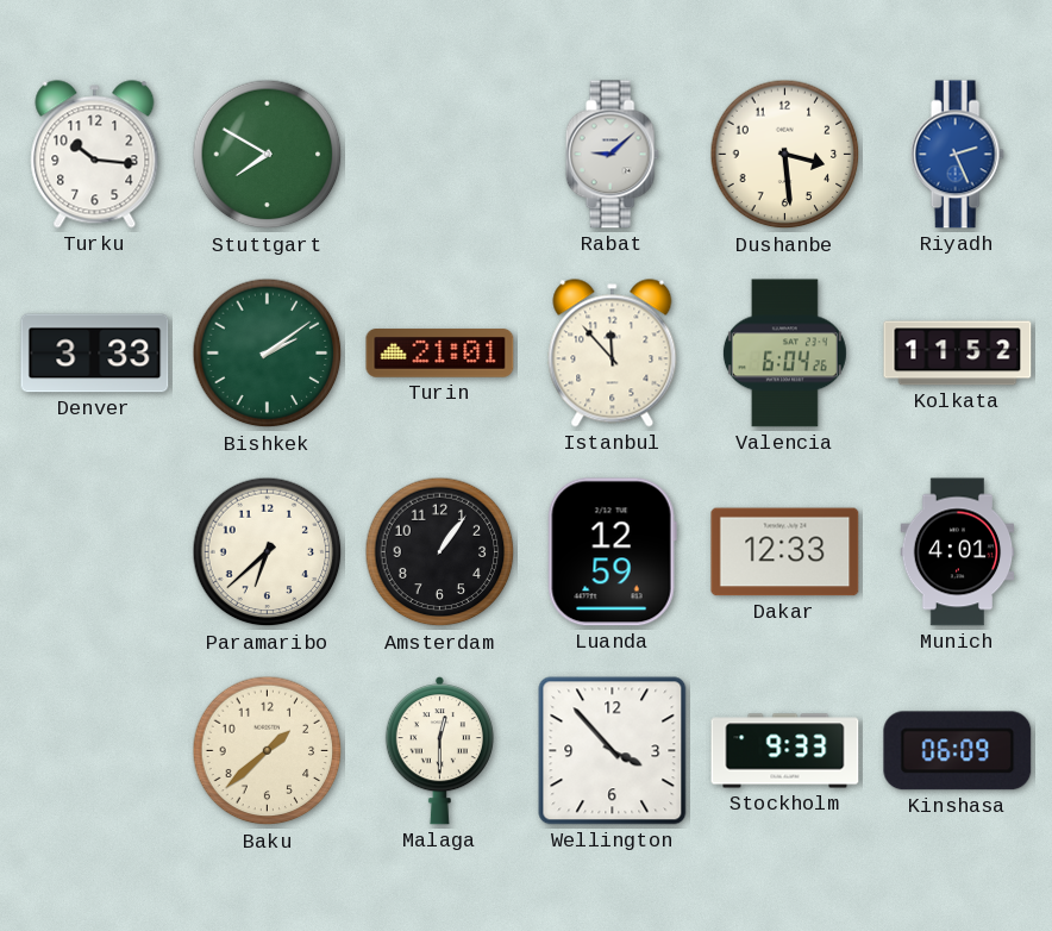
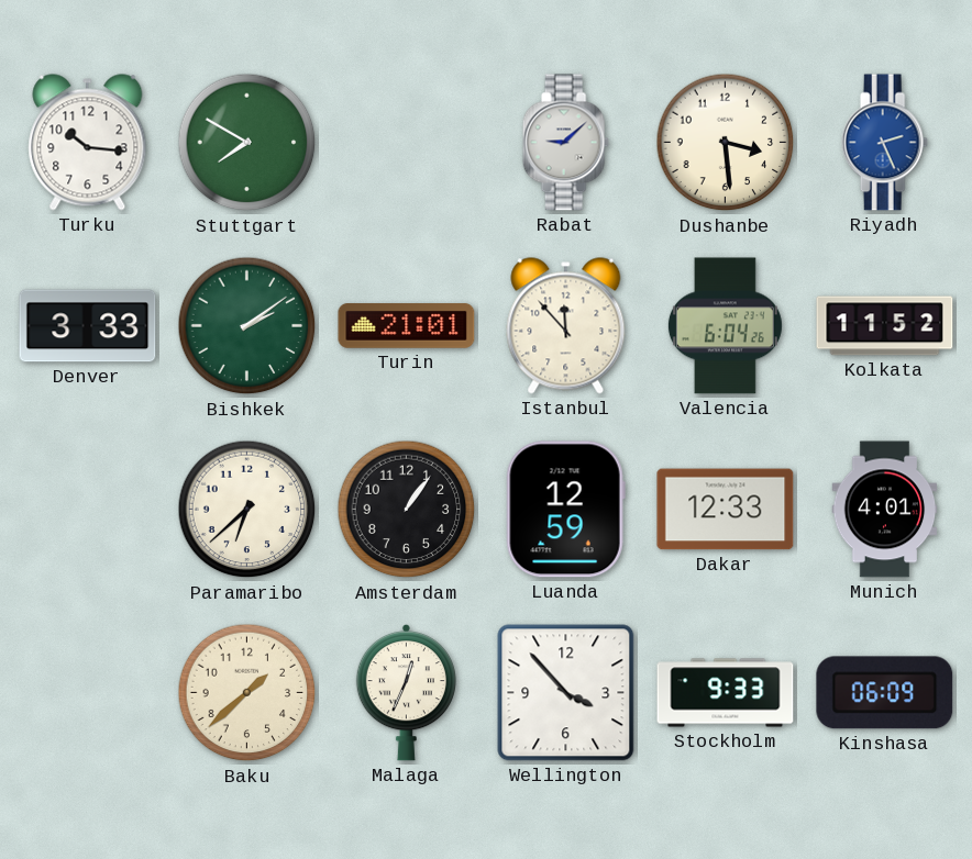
Malaga: 12:30 -> 12:34 (406, 693)
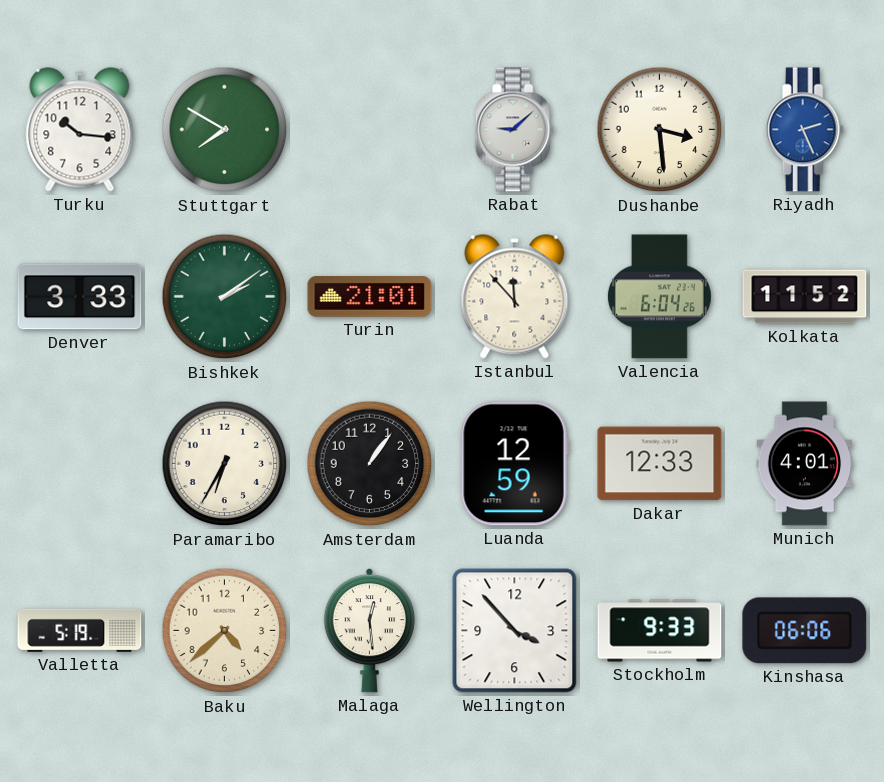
Paramaribo: 6:38 -> 6:35 (225, 464)
Valletta: none -> 5:19 (80, 630)
Baku: 1:38 -> 4:38 (225, 631)
Malaga: 12:34 -> 12:29 (369, 631)
Kinshasa: 06:09 -> 06:06 (805, 631)
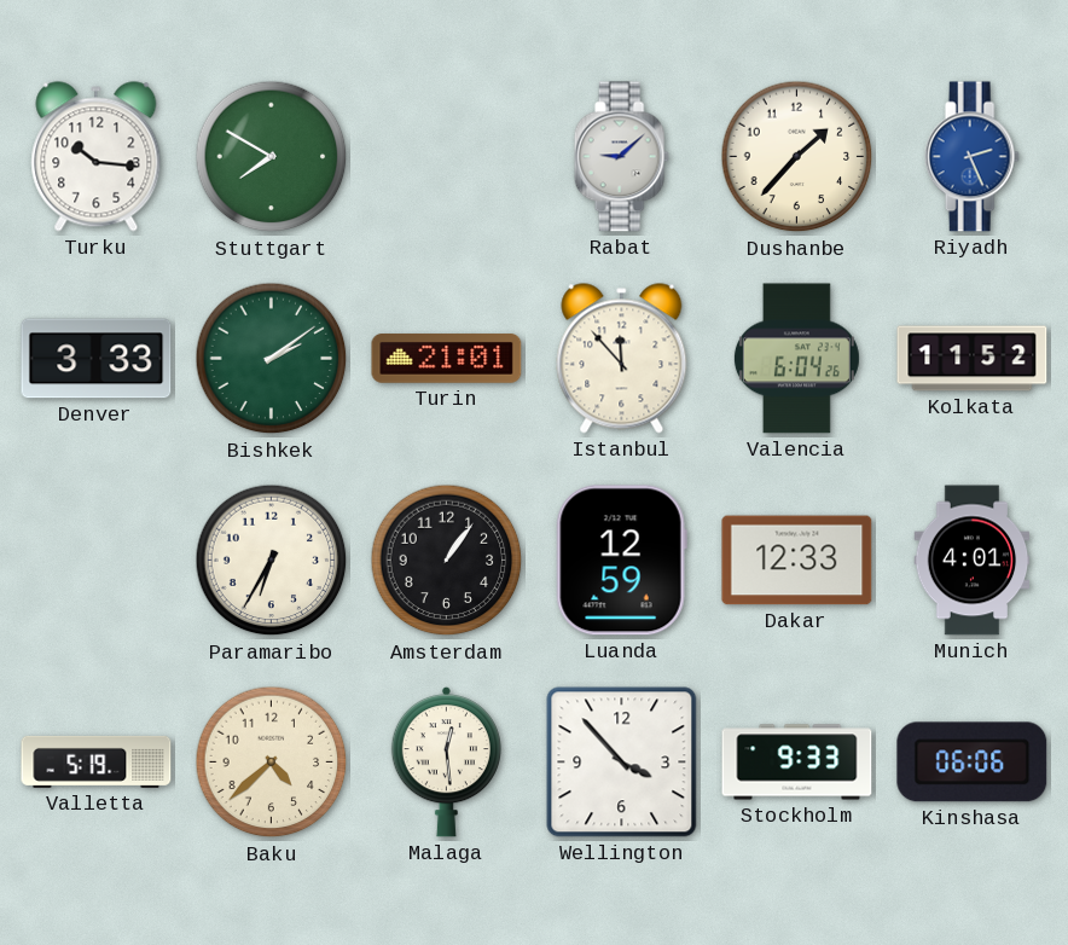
Dushanbe: 3:29 -> 1:37 (797, 157)
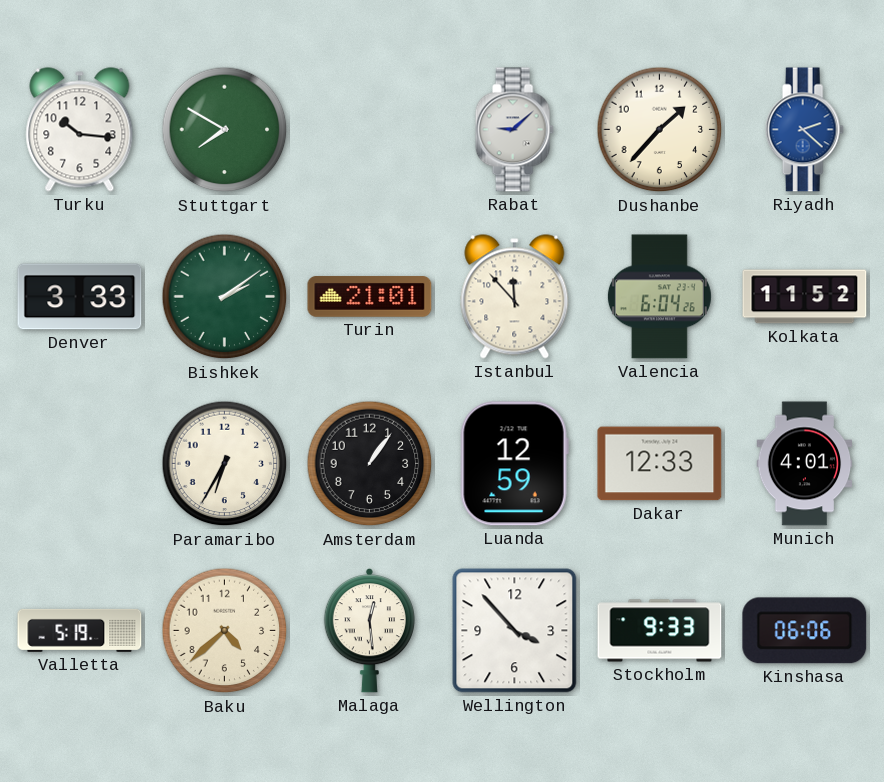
Riyadh: 2:26 -> 2:22 (804, 130)
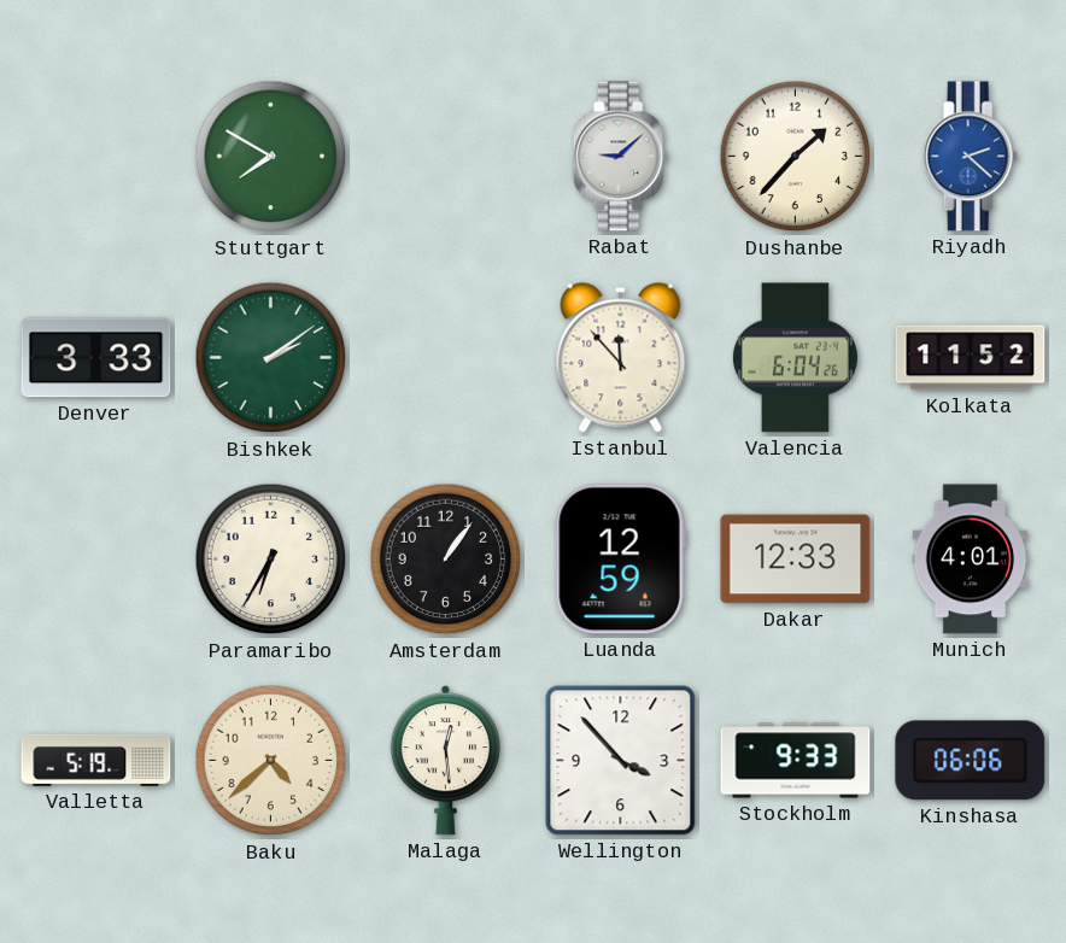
Turku: 10:16 -> none (80, 130)
Turin: 21:01 -> none (370, 297)
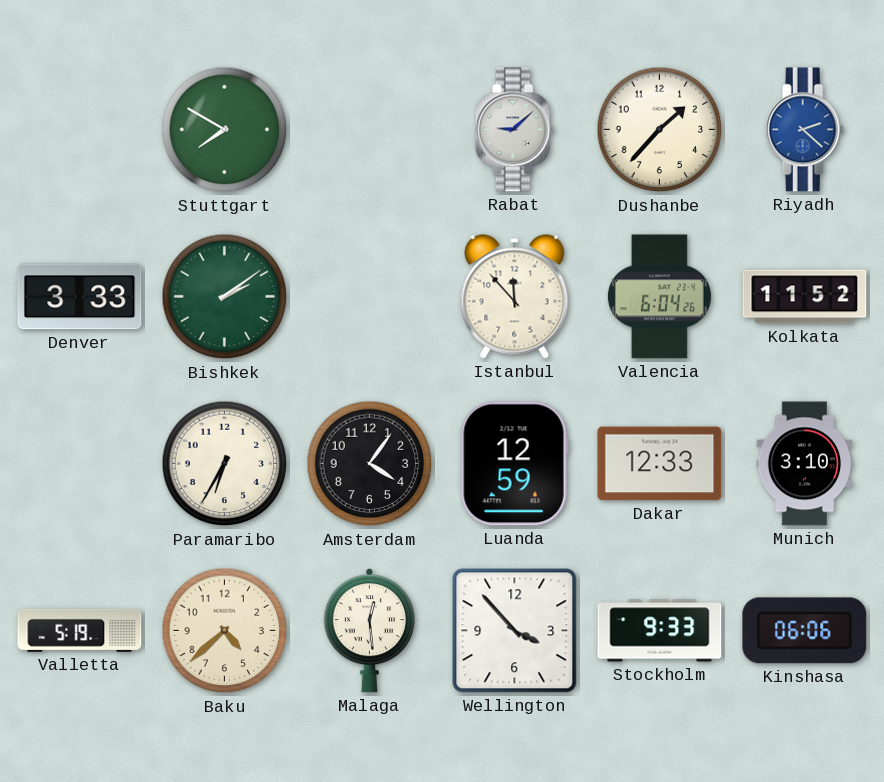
Amsterdam: 1:06 -> 4:06 (370, 464)
Munich: 4:01 -> 3:10 (805, 464)
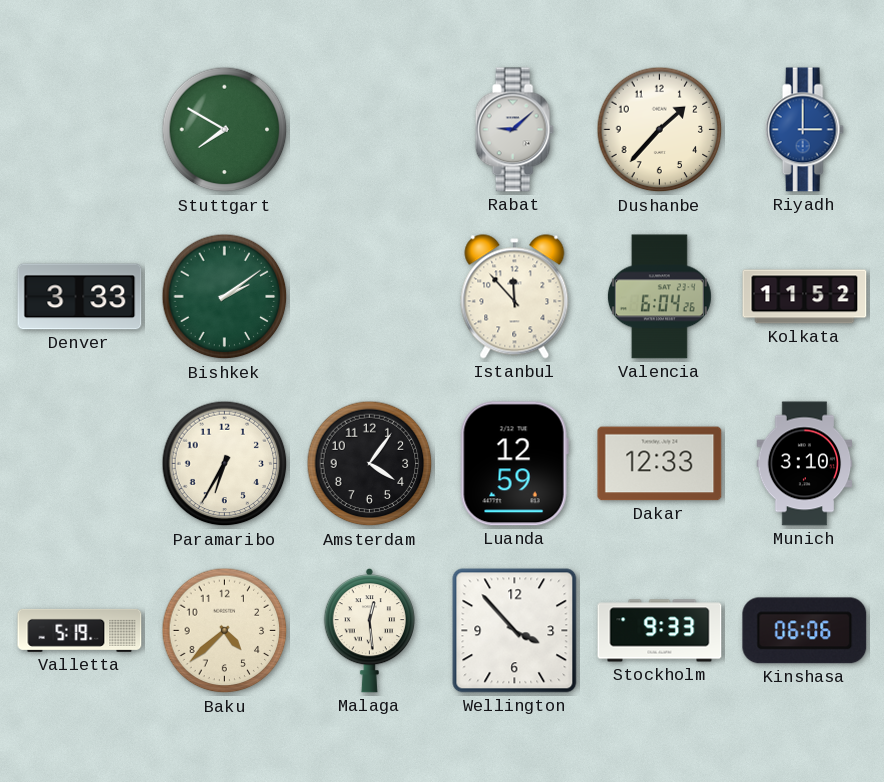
Riyadh: 2:22 -> 3:00 (804, 130)
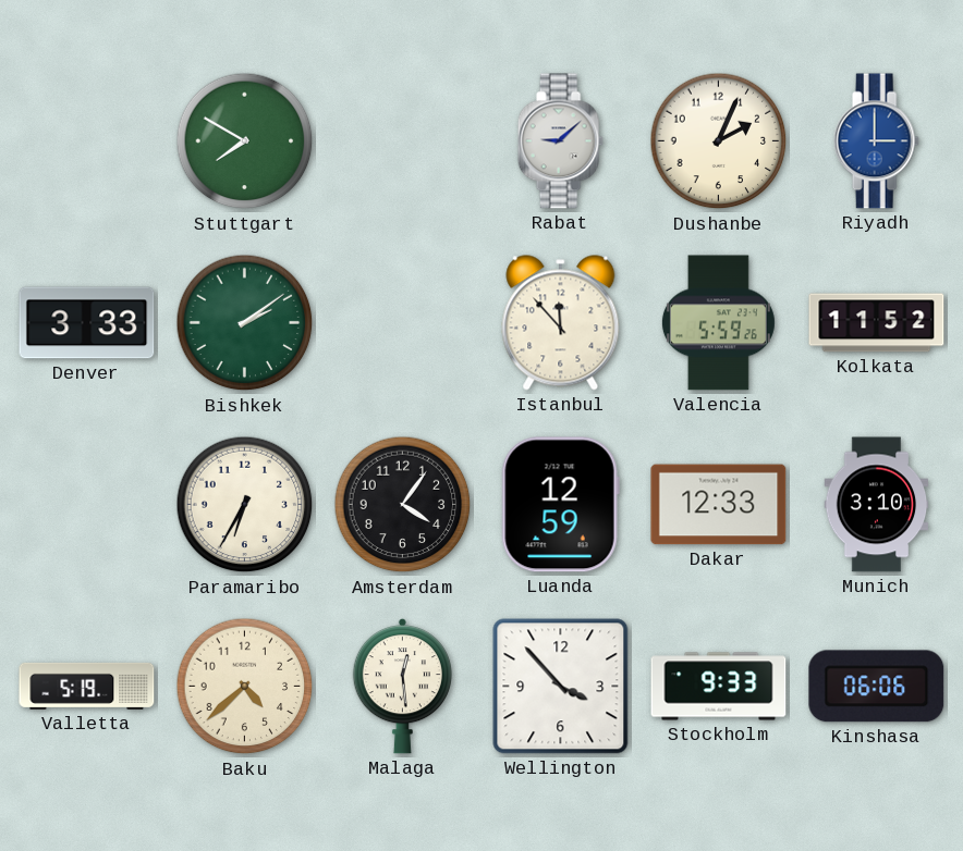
Dushanbe: 1:37 -> 2:04 (719, 141)
Valencia: 6:04 -> 5:59 (718, 323)
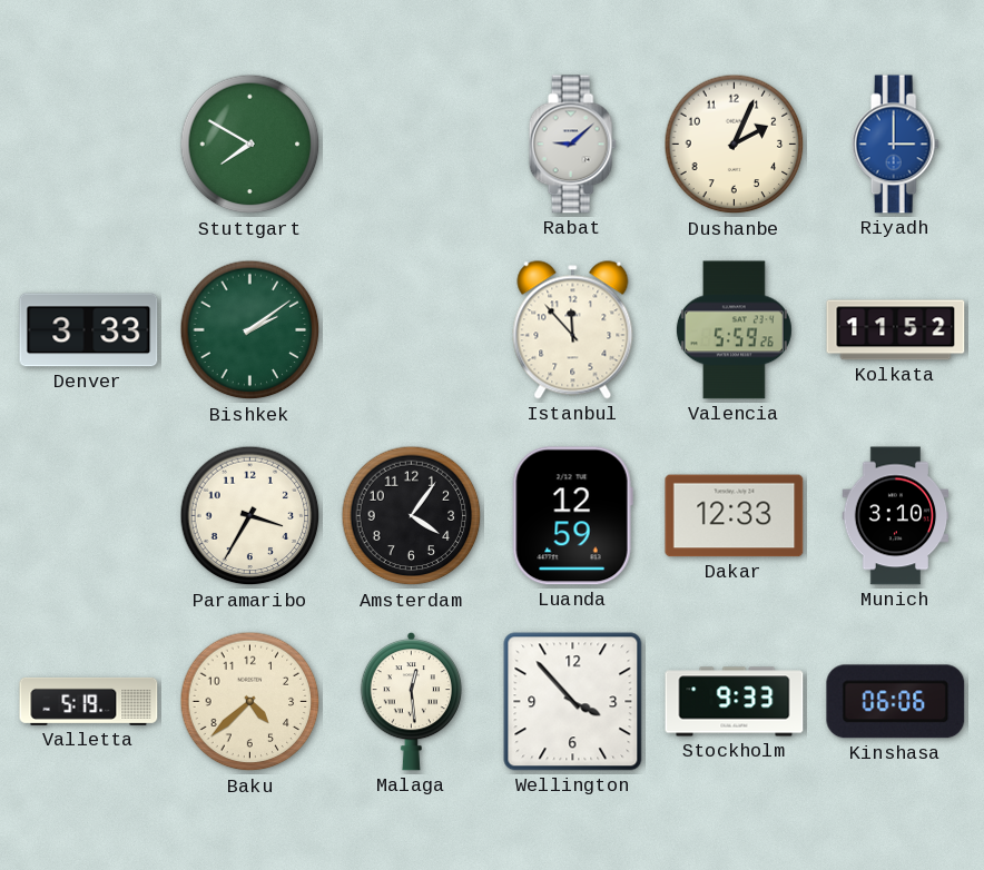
Paramaribo: 6:35 -> 3:35 (250, 516)
